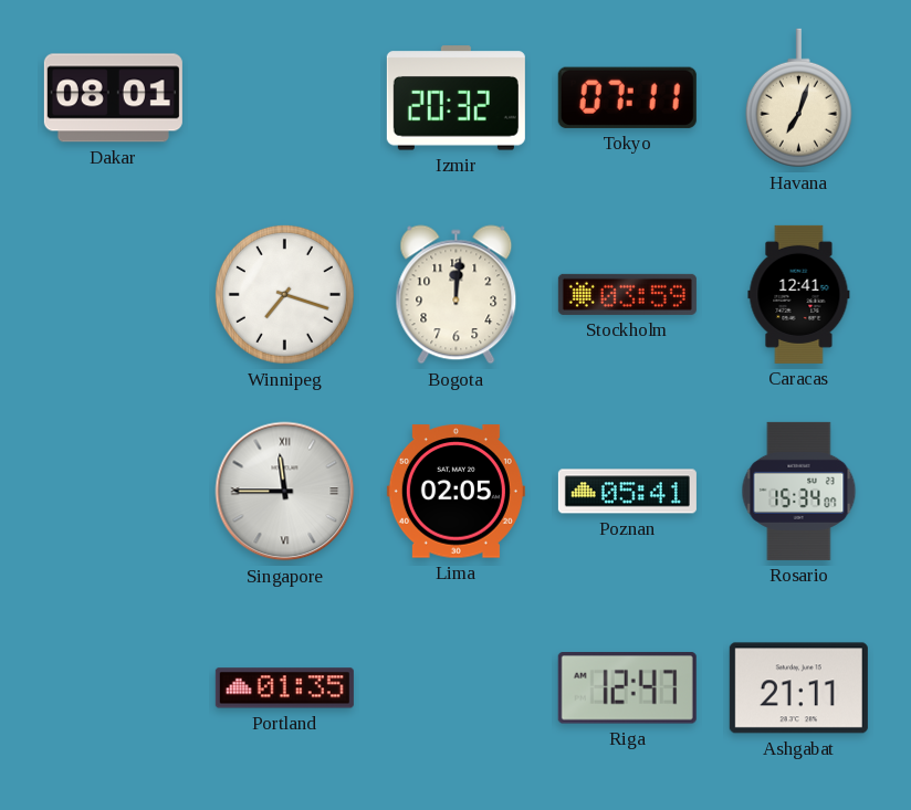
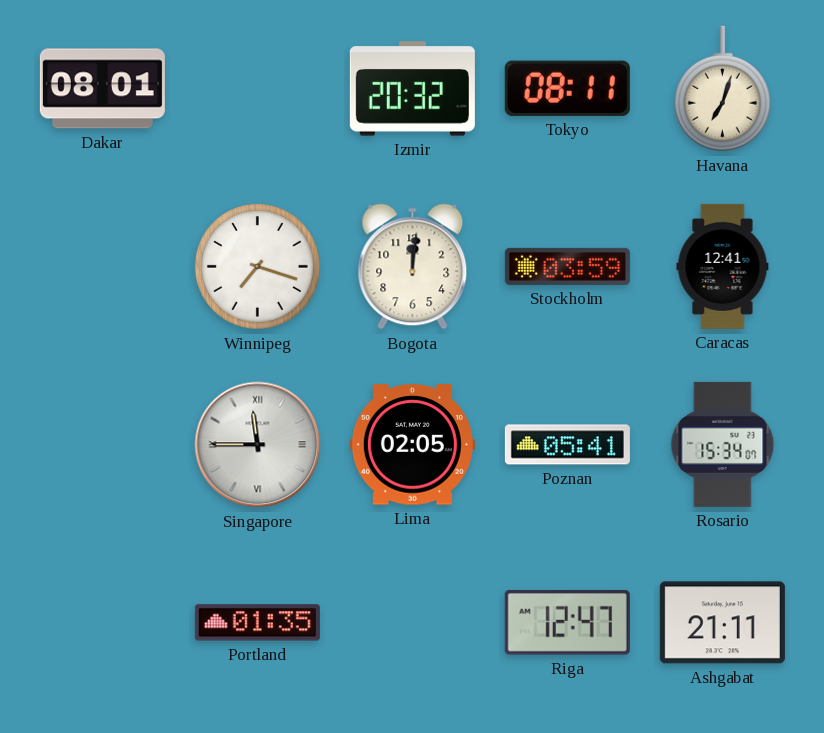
Tokyo: 07:11 -> 08:11 (567, 88)
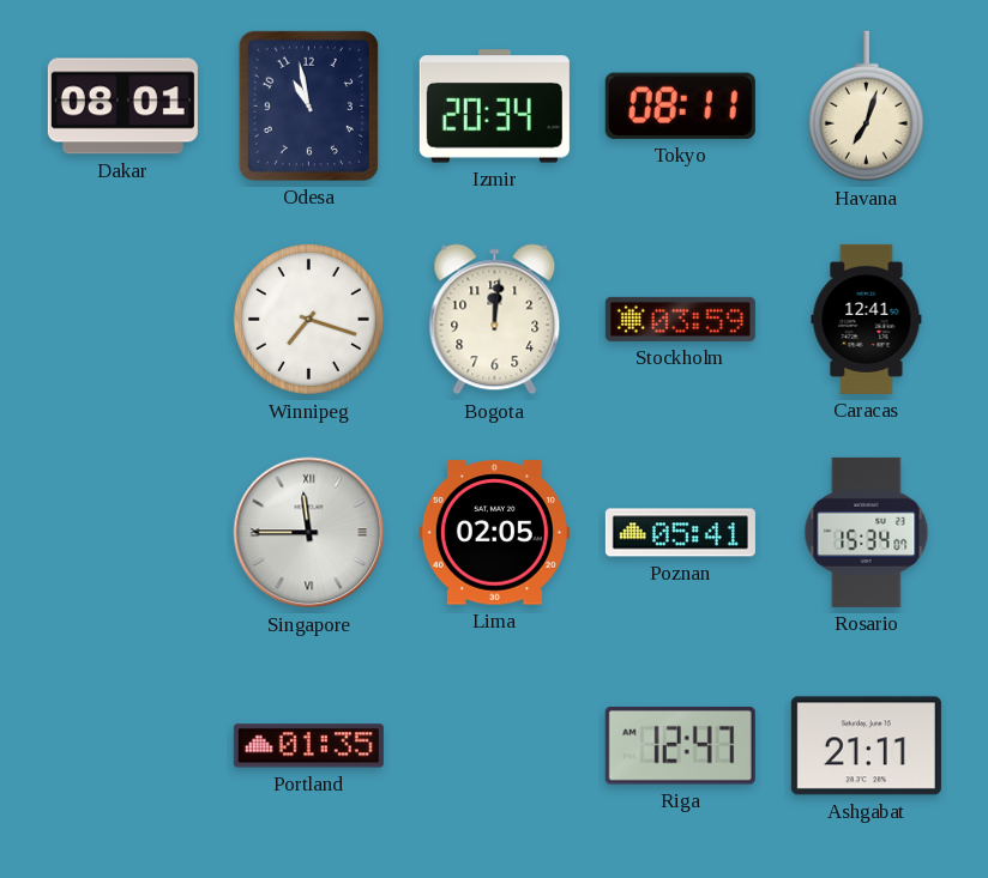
Odesa: none -> 10:58 (308, 105)
Izmir: 20:32 -> 20:34 (494, 107)
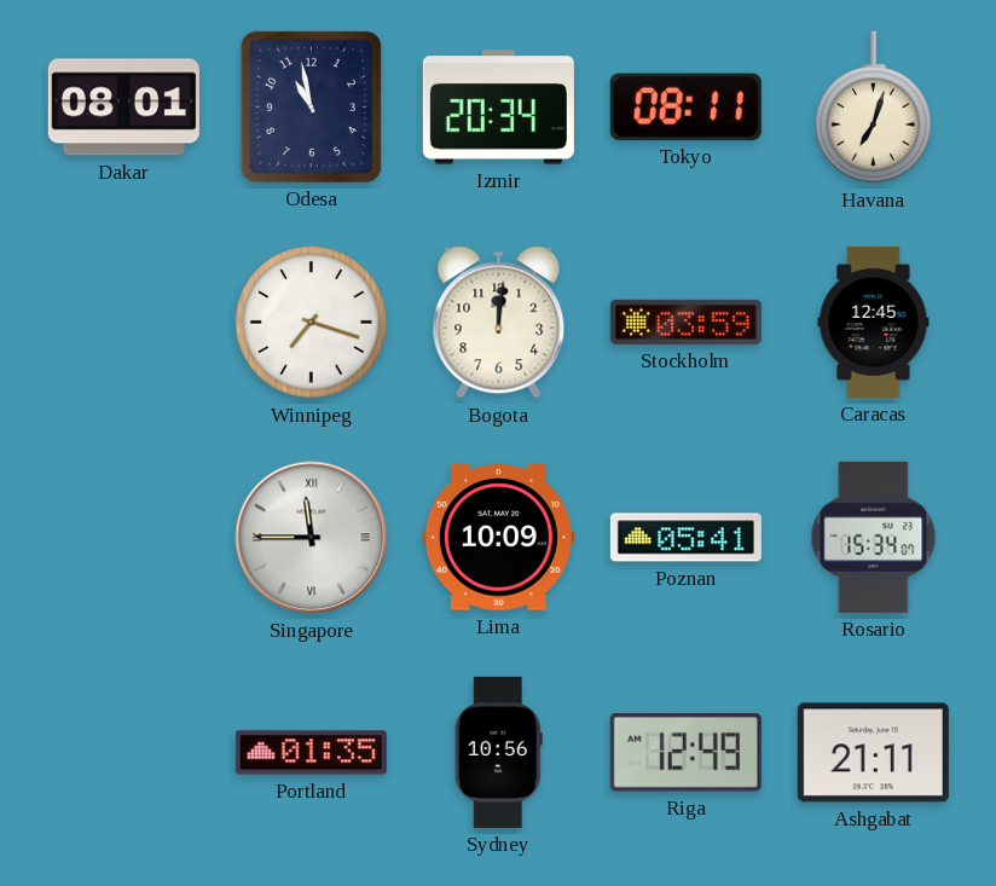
Caracas: 12:41 -> 12:45 (874, 322)
Lima: 02:05 -> 10:09 (498, 538)
Sydney: none -> 10:56 (498, 752)
Riga: 12:47 -> 12:49 (685, 753)
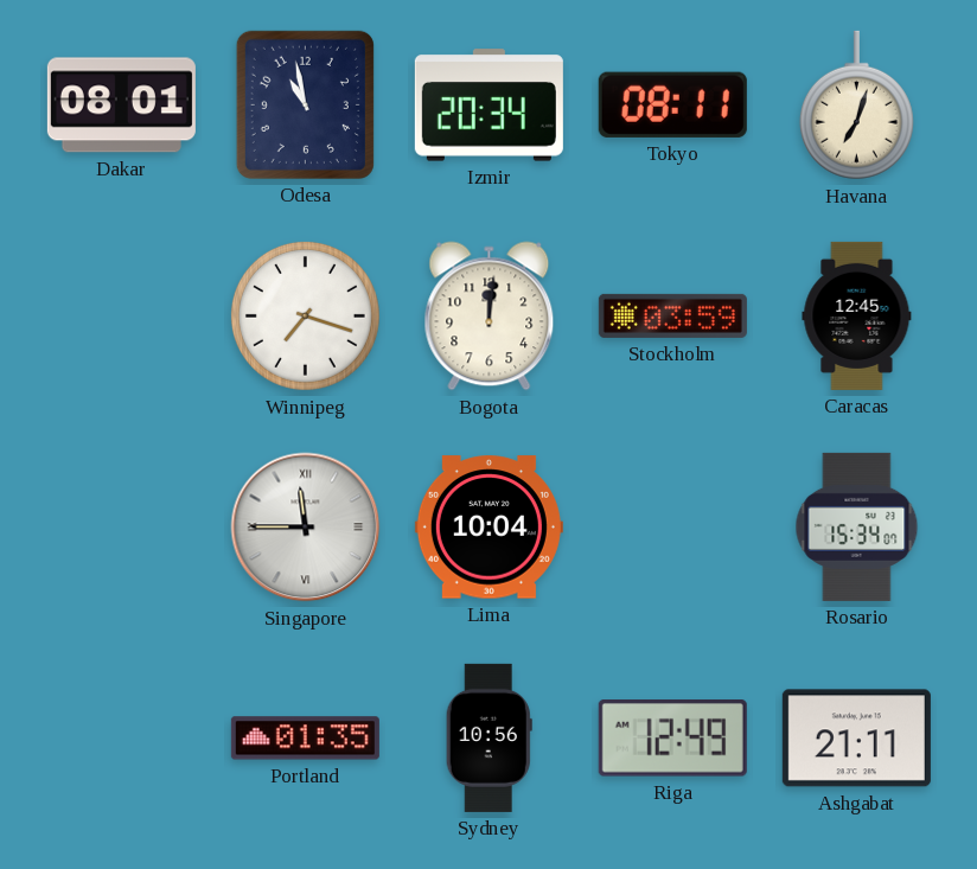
Lima: 10:09 -> 10:04 (489, 528)
Poznan: 05:41 -> none (685, 538)
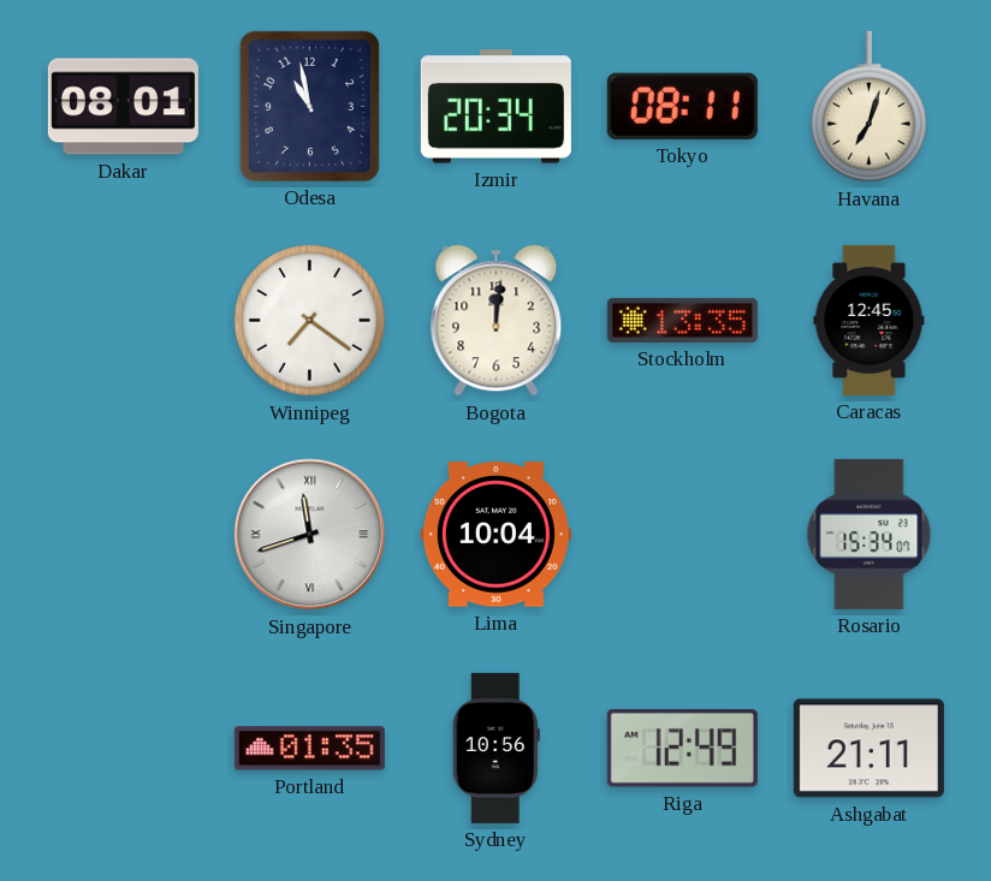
Winnipeg: 7:18 -> 7:21 (309, 320)
Stockholm: 03:59 -> 13:35 (682, 320)
Singapore: 11:45 -> 11:42 (310, 535)
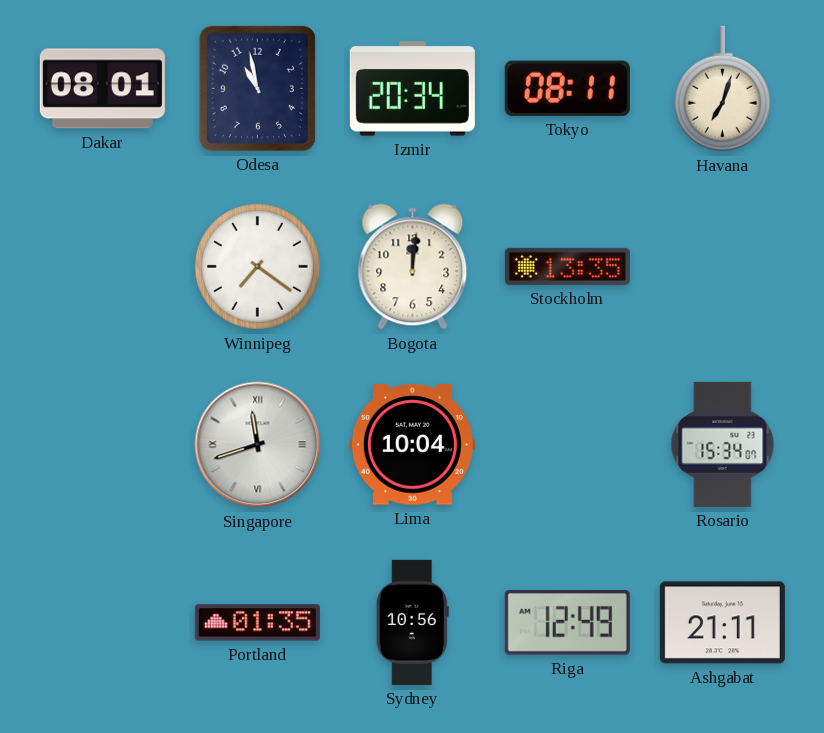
Caracas: 12:45 -> none (870, 320)
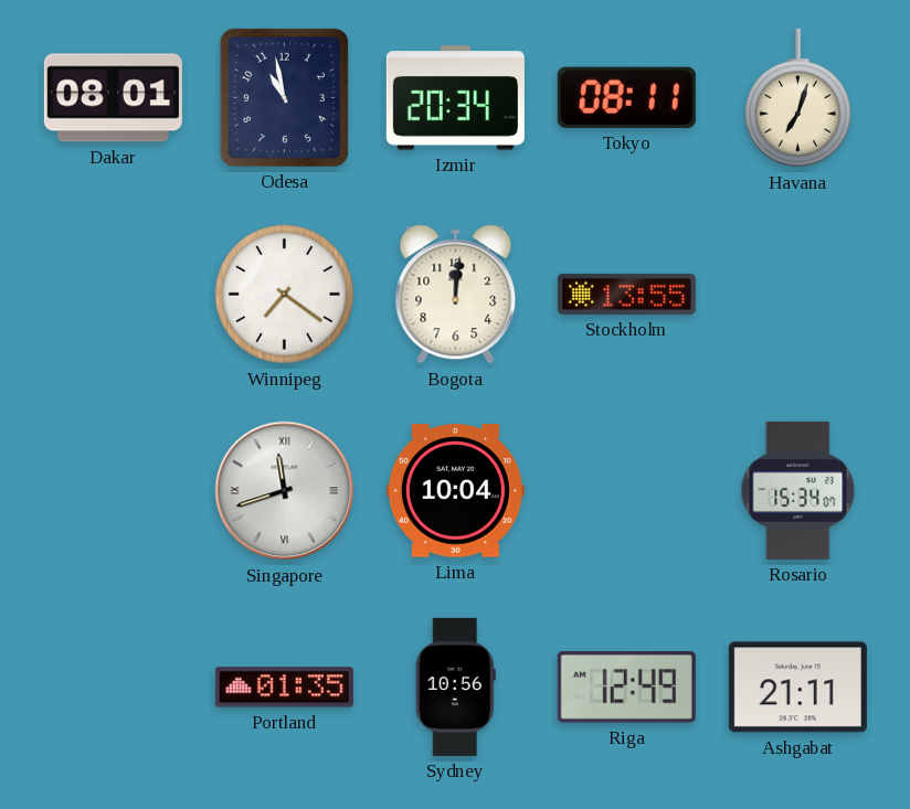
Stockholm: 13:35 -> 13:55 (626, 294)
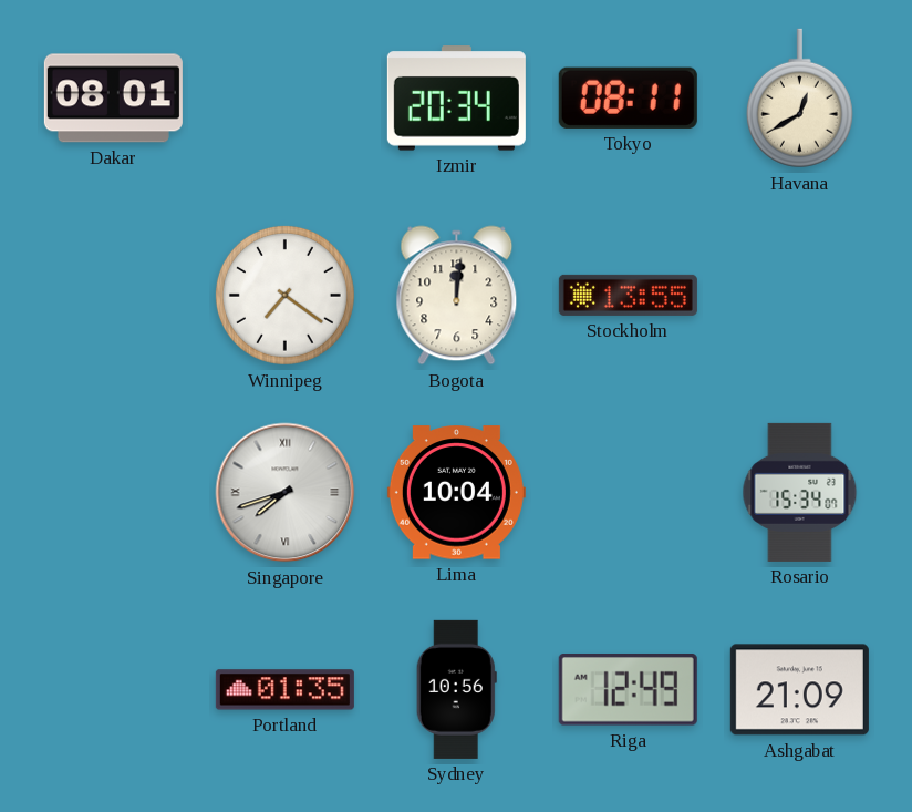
Odesa: 10:58 -> none (284, 97)
Havana: 7:03 -> 12:40 (799, 99)
Singapore: 11:42 -> 7:42 (286, 493)
Ashgabat: 21:11 -> 21:09 (799, 690)
